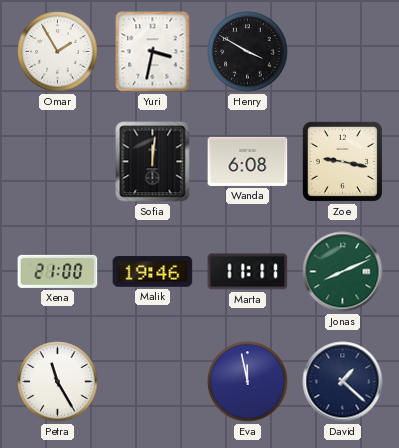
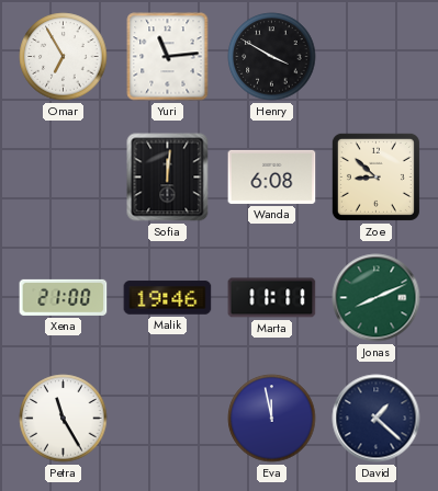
Omar: 1:55 -> 6:55 (64, 57)
Yuri: 3:32 -> 11:14 (168, 57)
Zoe: 9:17 -> 8:52 (375, 176)
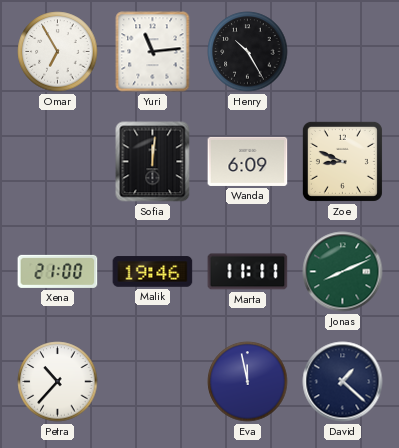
Henry: 3:50 -> 10:25 (248, 52)
Wanda: 6:08 -> 6:09 (248, 161)
Zoe: 8:52 -> 8:49 (342, 161)
Petra: 11:25 -> 10:37 (58, 382)
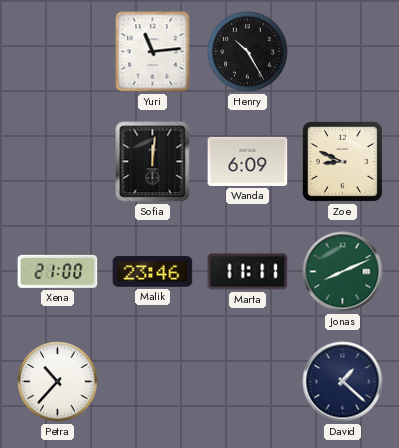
Omar: 6:55 -> none (58, 52)
Malik: 19:46 -> 23:46 (153, 272)
Eva: 11:58 -> none (248, 382)
